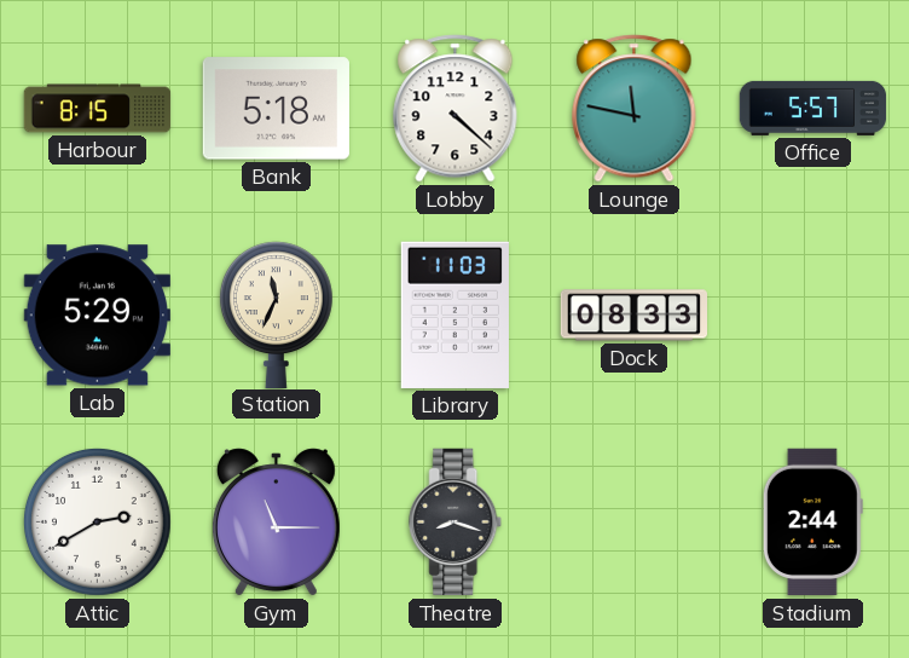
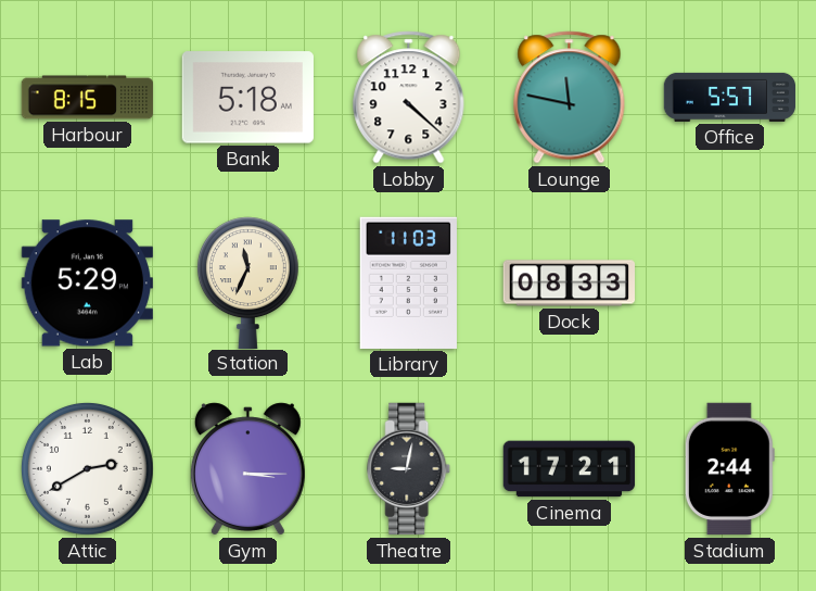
Gym: 11:15 -> 3:15 (247, 469)
Theatre: 8:18 -> 9:02 (409, 469)
Cinema: none -> 17:21 (570, 469)
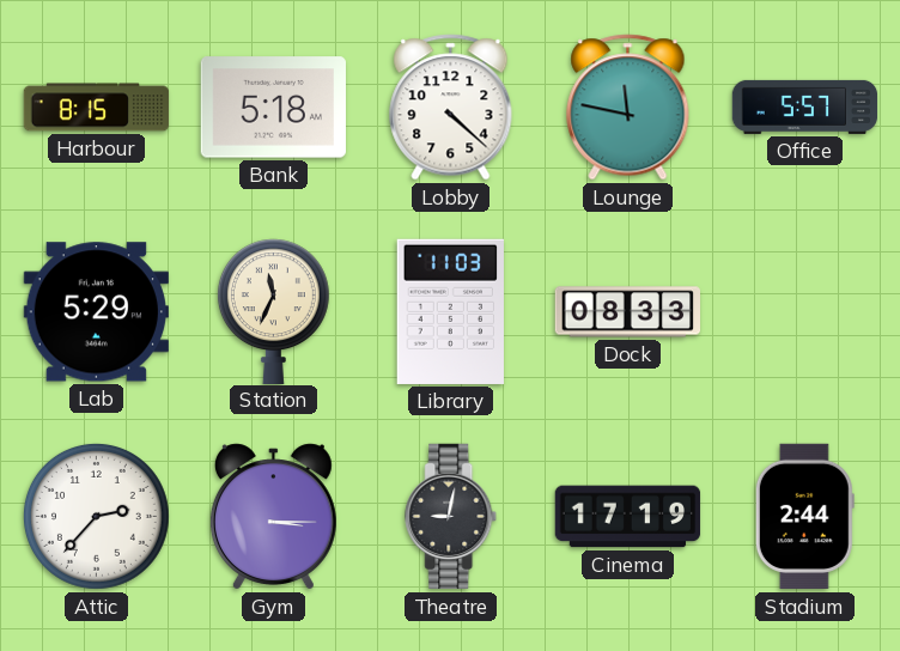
Attic: 2:40 -> 2:37 (96, 516)
Cinema: 17:21 -> 17:19 (628, 517)
